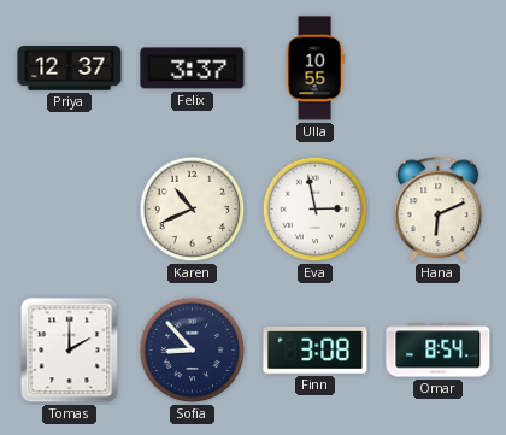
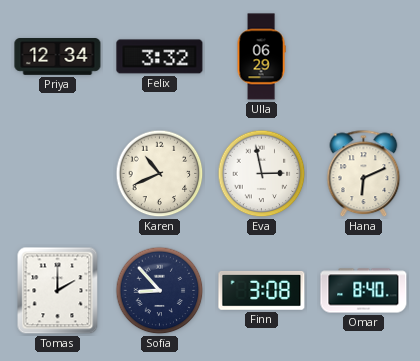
Priya: 12:37 -> 12:34 (58, 57)
Felix: 3:37 -> 3:32 (160, 57)
Ulla: 10:55 -> 06:29 (261, 57)
Omar: 8:54 -> 8:40 (364, 291)
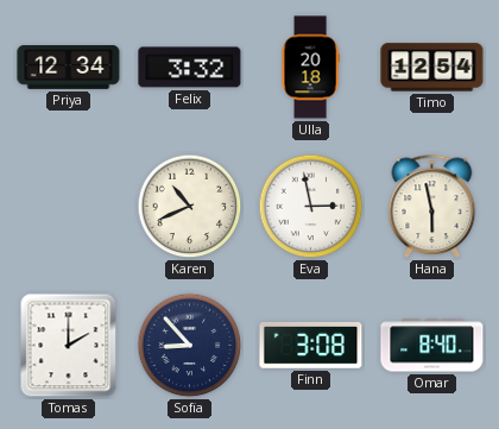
Ulla: 06:29 -> 20:18 (310, 68)
Timo: none -> 12:54 (432, 68)
Hana: 6:11 -> 5:58 (432, 207)
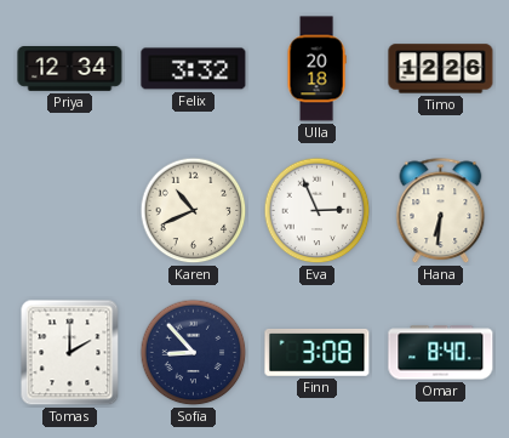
Timo: 12:54 -> 12:26 (441, 69)
Eva: 2:58 -> 2:56 (318, 211)
Hana: 5:58 -> 6:31 (441, 211)
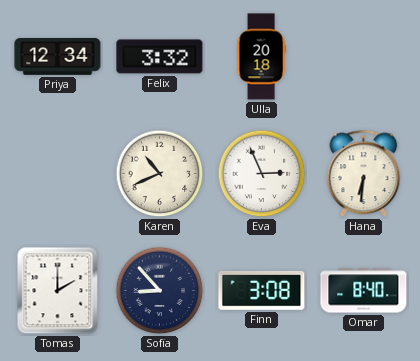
Timo: 12:26 -> none (441, 69)
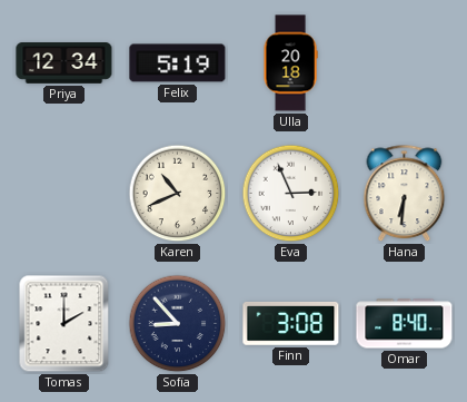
Felix: 3:32 -> 5:19 (178, 63)
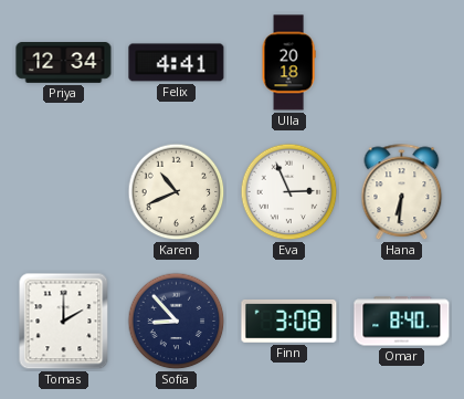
Felix: 5:19 -> 4:41 (177, 63)
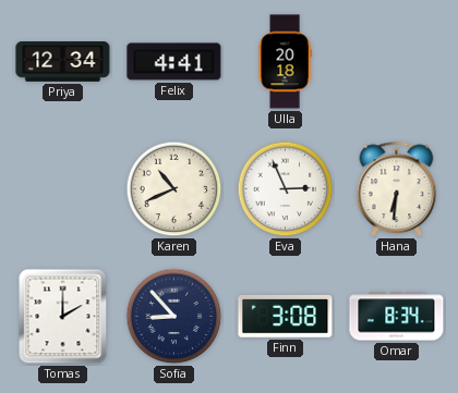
Omar: 8:40 -> 8:34 (397, 317)
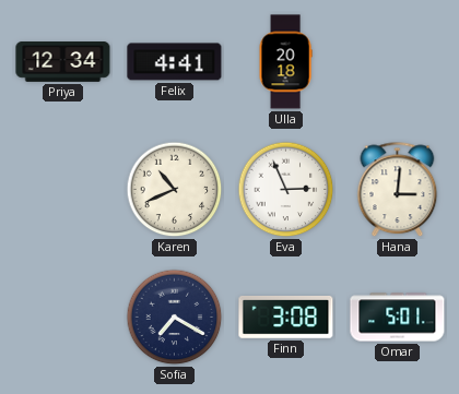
Hana: 6:31 -> 3:01 (398, 190)
Tomas: 2:00 -> none (63, 317)
Sofia: 8:53 -> 7:20 (175, 318)
Omar: 8:34 -> 5:01 (398, 318)
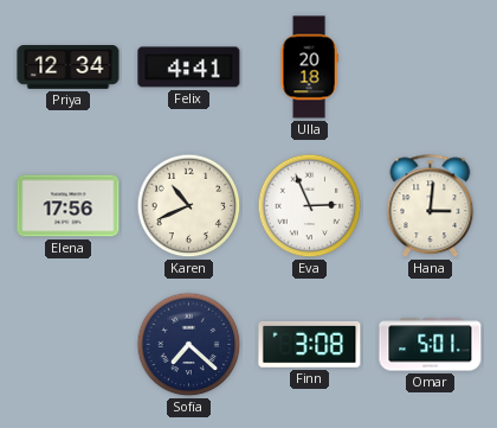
Elena: none -> 17:56 (69, 206)
Sofia: 7:20 -> 7:22 (189, 345)
